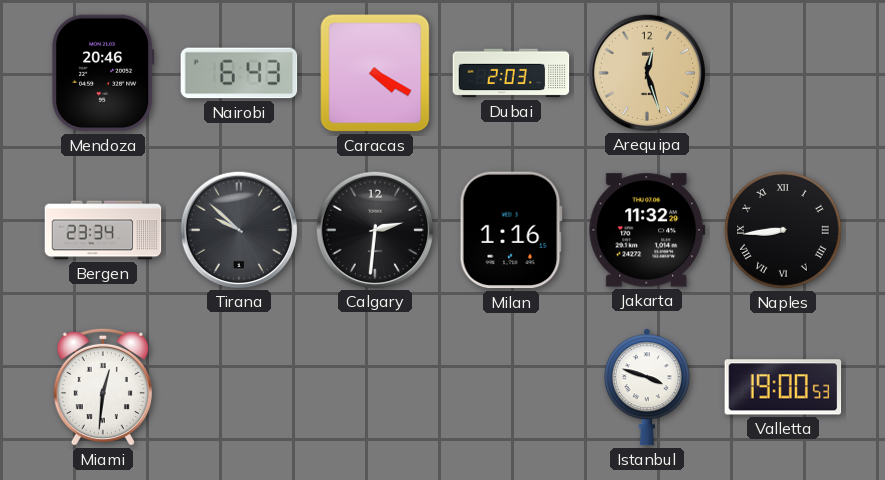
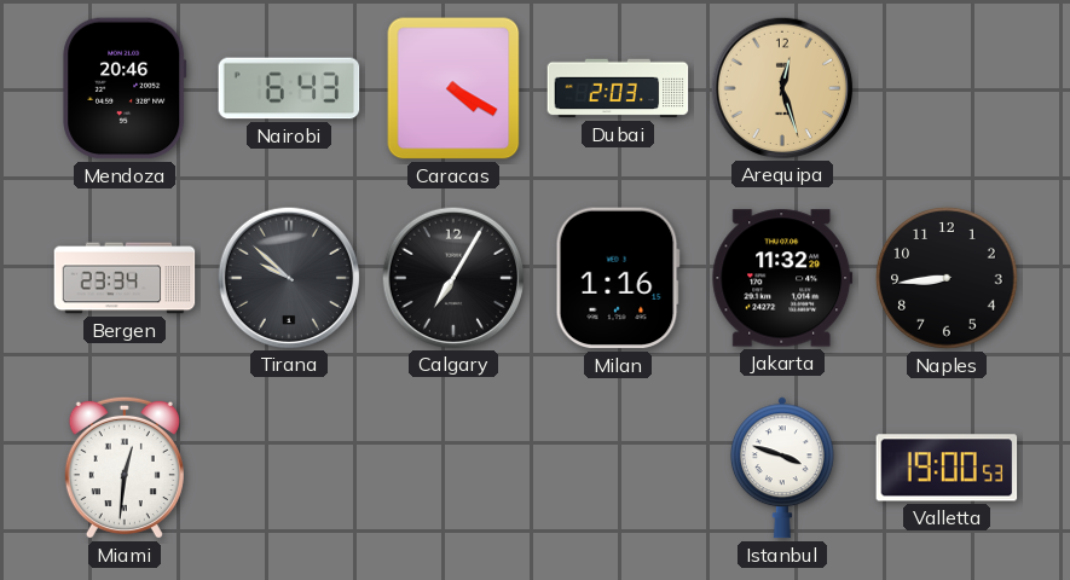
Calgary: 2:31 -> 7:05 (452, 277)
Naples numerals: Roman -> Arabic (947, 278)
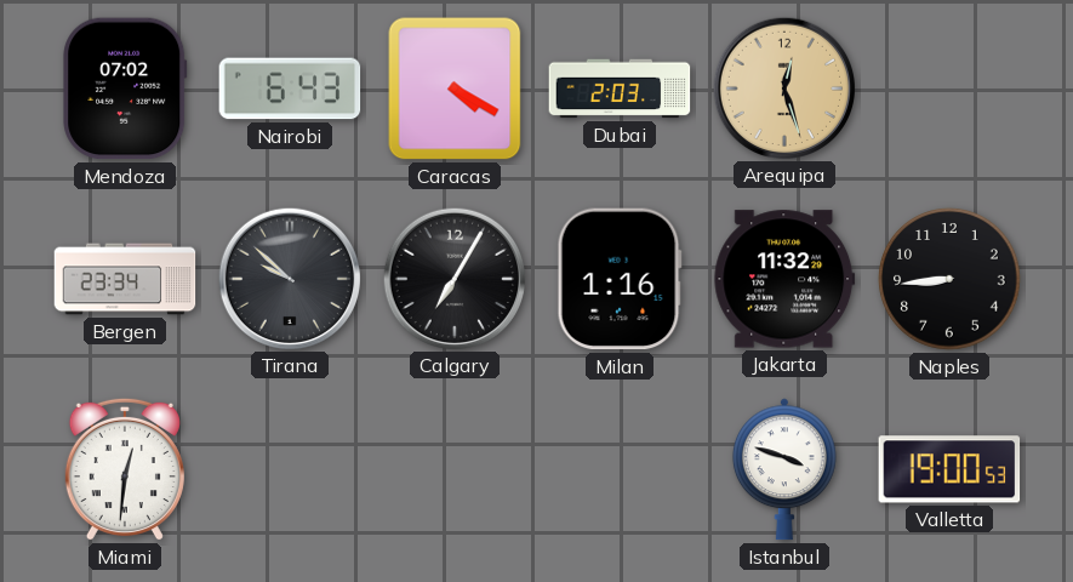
Mendoza: 20:46 -> 07:02 (125, 89)
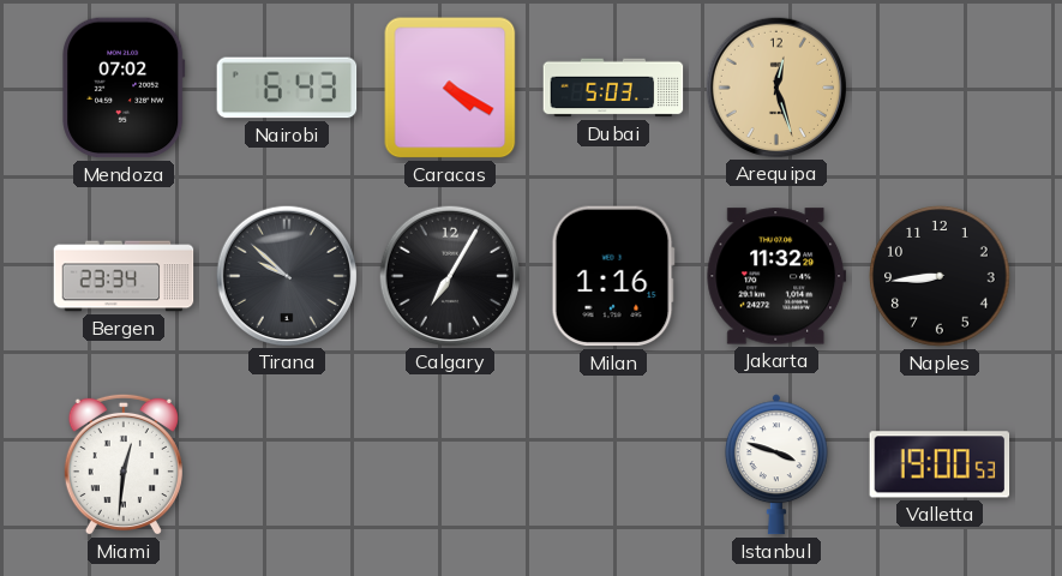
Dubai: 2:03 -> 5:03 (613, 88)
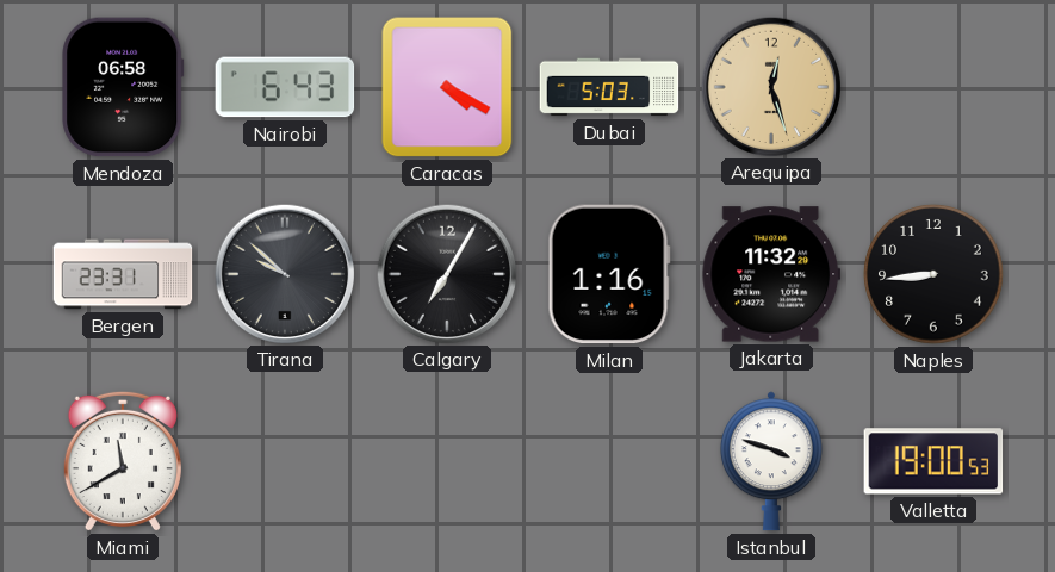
Mendoza: 07:02 -> 06:58 (123, 87)
Bergen: 23:34 -> 23:31 (123, 274)
Miami: 12:31 -> 11:40 (123, 461)
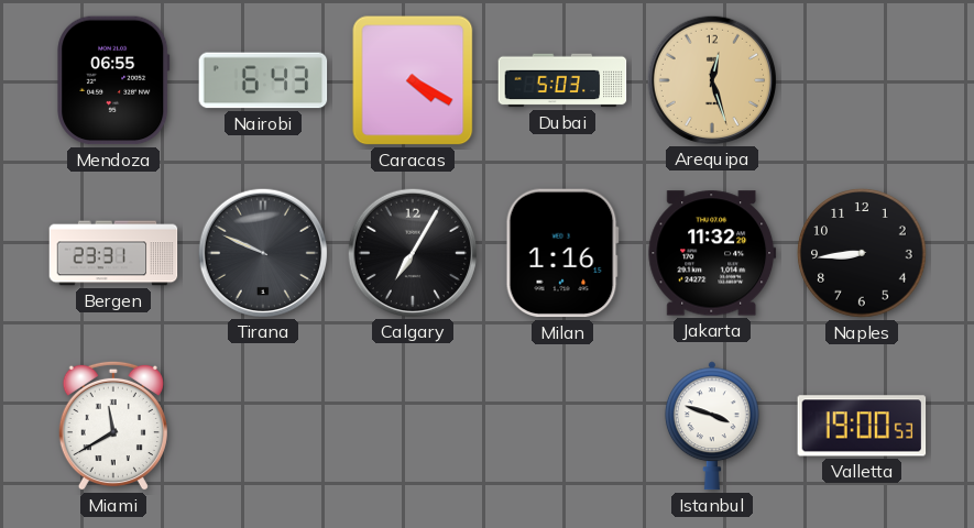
Mendoza: 06:58 -> 06:55 (113, 80)
Tirana: 9:52 -> 9:49 (262, 252)
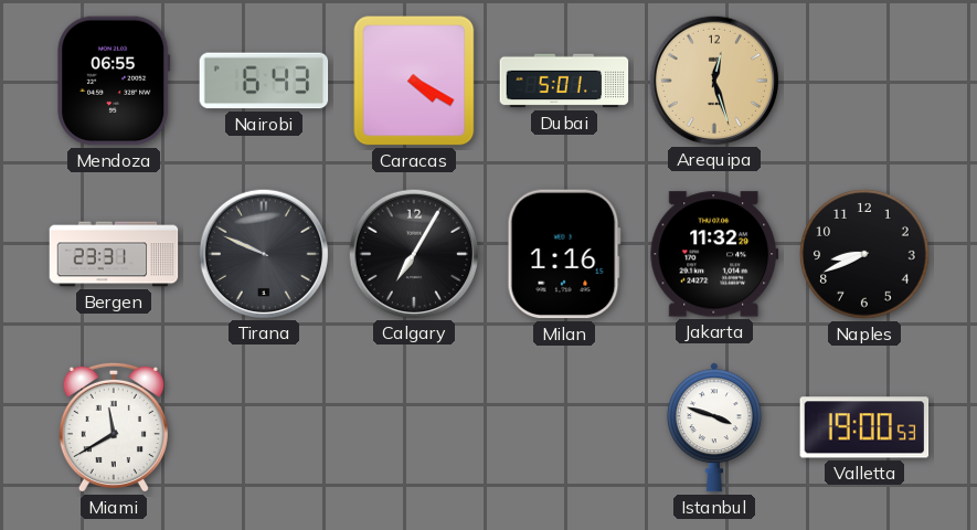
Dubai: 5:03 -> 5:01 (564, 81)
Naples: 8:44 -> 8:41 (864, 254)
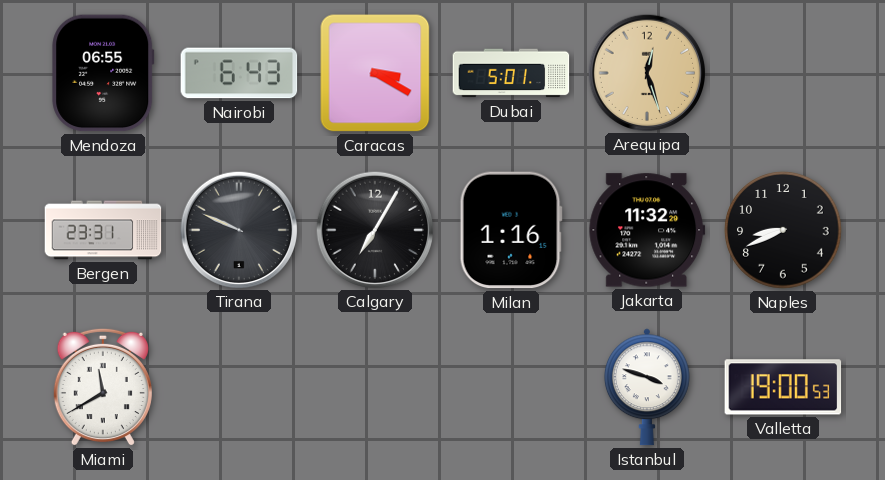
Caracas: 4:20 -> 3:20 (375, 73)
